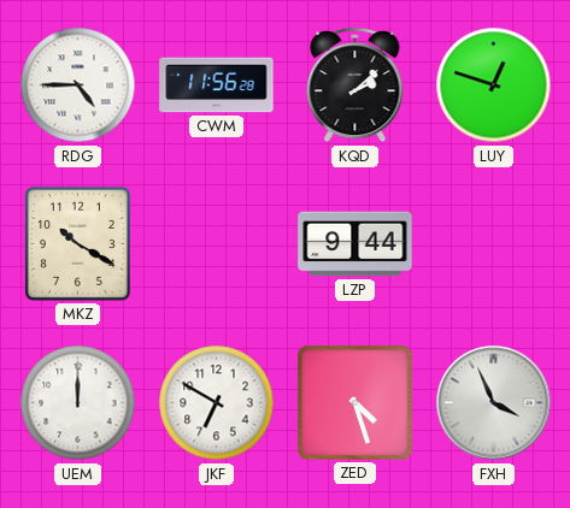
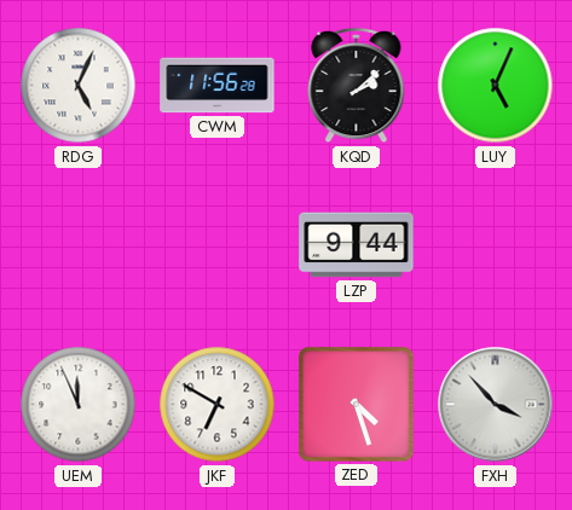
RDG: 4:45 -> 5:04 (79, 86)
LUY: 12:48 -> 5:04 (496, 86)
MKZ: 10:20 -> none (77, 243)
UEM: 12:00 -> 11:56 (79, 405)
FXH: 3:56 -> 3:53 (496, 405)
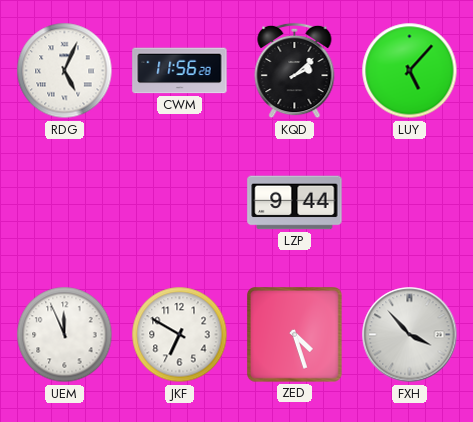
LUY: 5:04 -> 5:07 (410, 71)
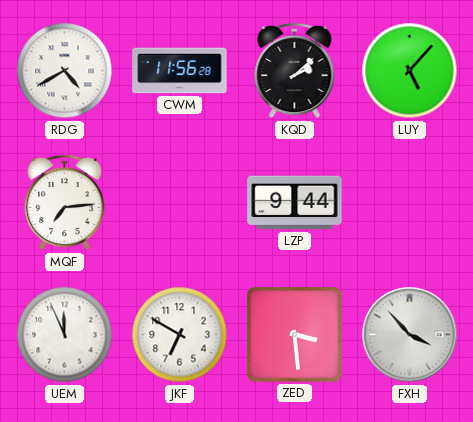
RDG: 5:04 -> 4:40 (65, 71)
MQF: none -> 7:14 (65, 203)
ZED: 4:27 -> 3:29 (295, 335)
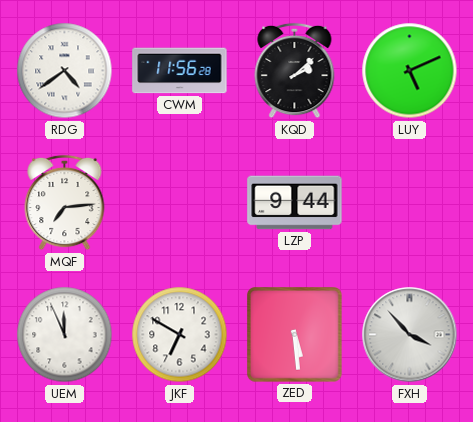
RDG: 4:40 -> 4:39 (65, 71)
LUY: 5:07 -> 5:11 (410, 71)
ZED: 3:29 -> 5:29 (295, 335)
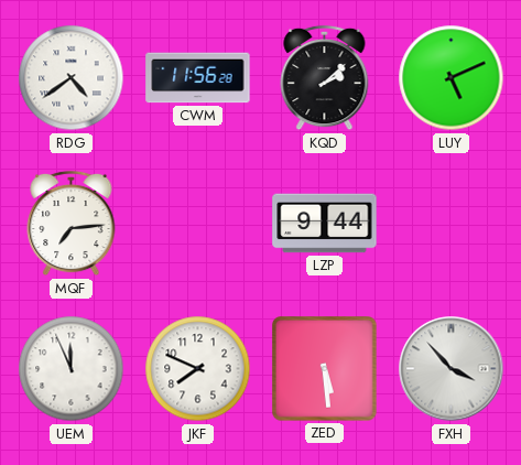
JKF: 6:50 -> 7:49 (198, 369)
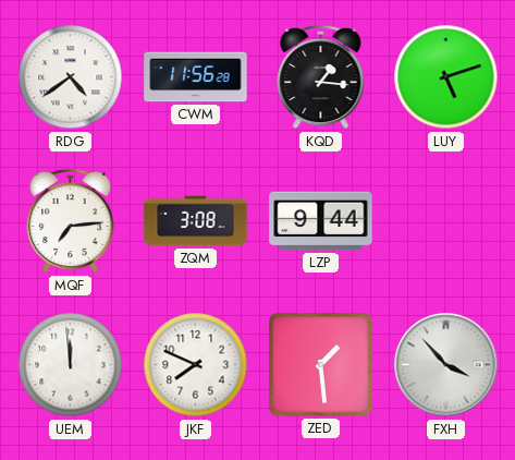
KQD: 2:08 -> 1:16 (321, 77)
LUY: 5:11 -> 5:12 (446, 77)
ZQM: none -> 3:08 (196, 221)
UEM: 11:56 -> 11:59 (71, 365)
ZED: 5:29 -> 1:29 (321, 365)
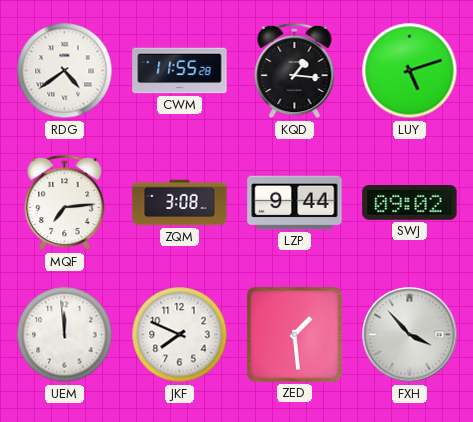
CWM: 11:56 -> 11:55 (180, 71)
SWJ: none -> 09:02 (410, 203)
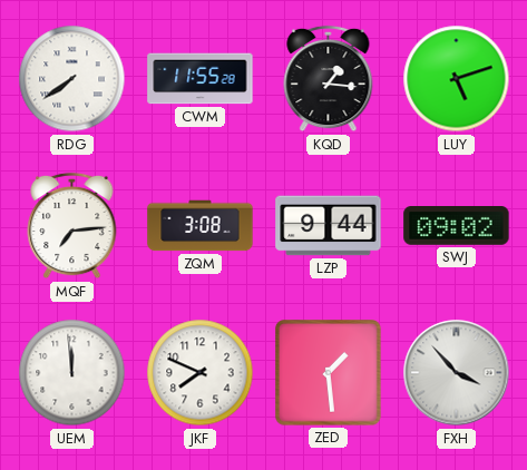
RDG: 4:39 -> 7:39 (72, 79)
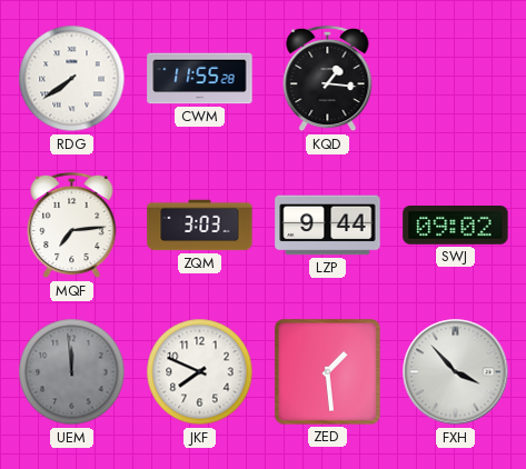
LUY: 5:12 -> none (457, 79)
ZQM: 3:08 -> 3:03 (200, 226)
UEM dial: white -> grey (72, 372)
